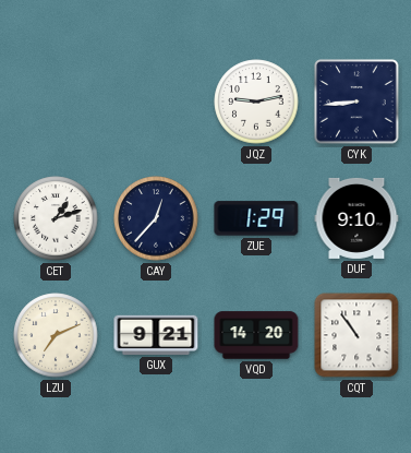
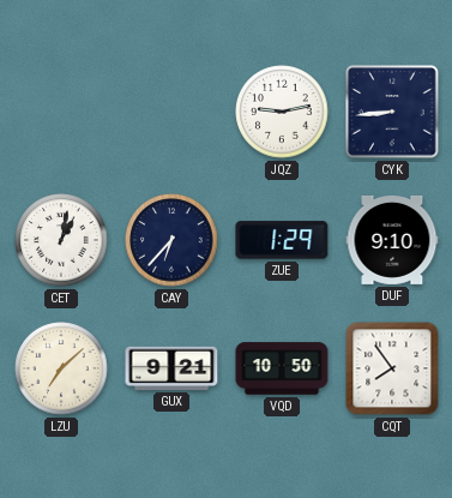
CET: 1:12 -> 1:02 (61, 240)
CAY: 12:37 -> 6:37 (171, 240)
LZU: 7:11 -> 7:08 (61, 368)
VQD: 14:20 -> 10:50 (282, 368)
CQT: 10:54 -> 7:54 (392, 368)
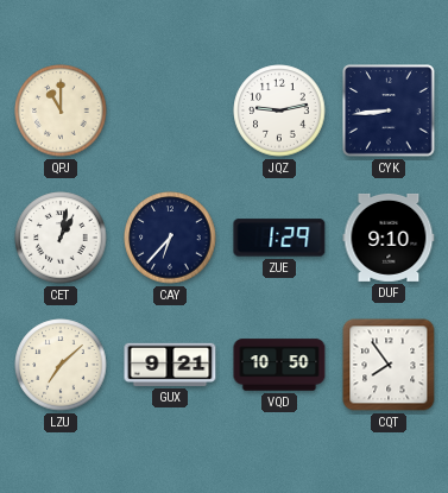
QPJ: none -> 11:00 (61, 110)
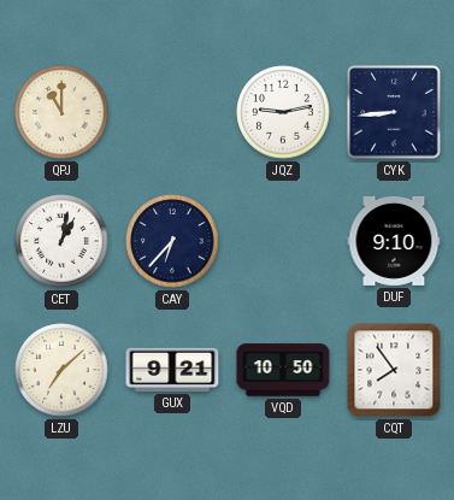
ZUE: 1:29 -> none (279, 238)
